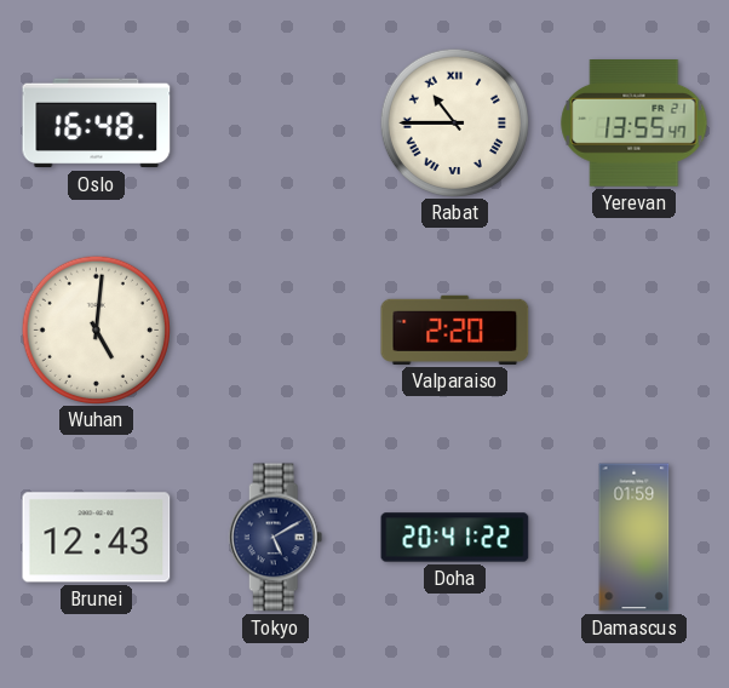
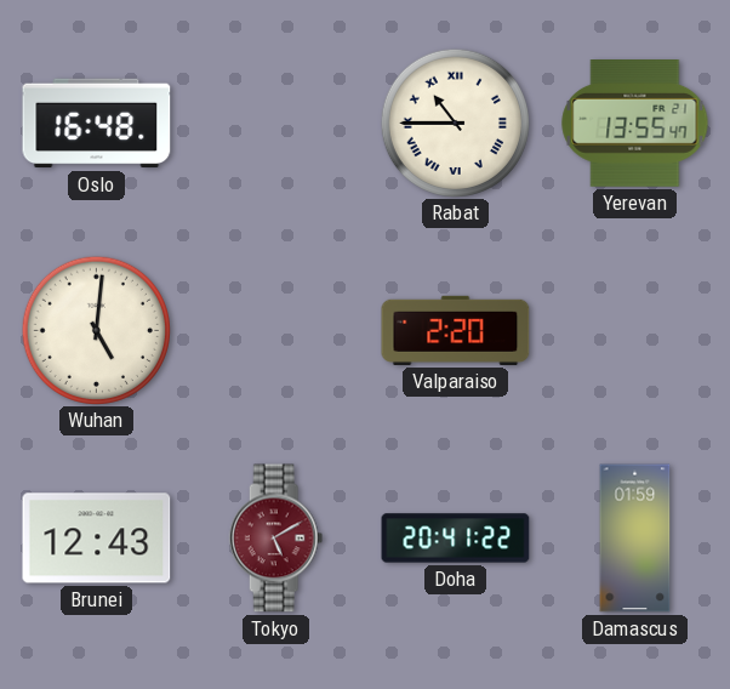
Tokyo dial: navy -> burgundy (276, 539)
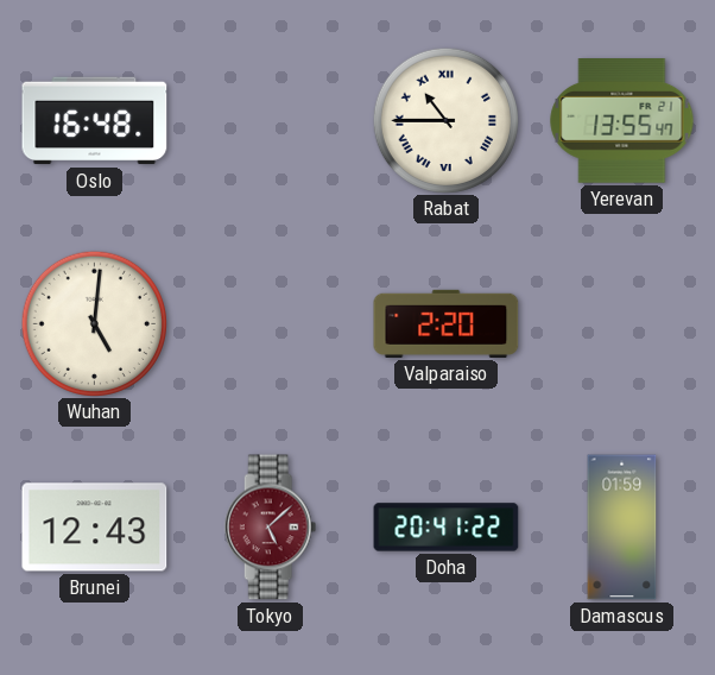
Tokyo: 5:10 -> 5:08 (271, 528)
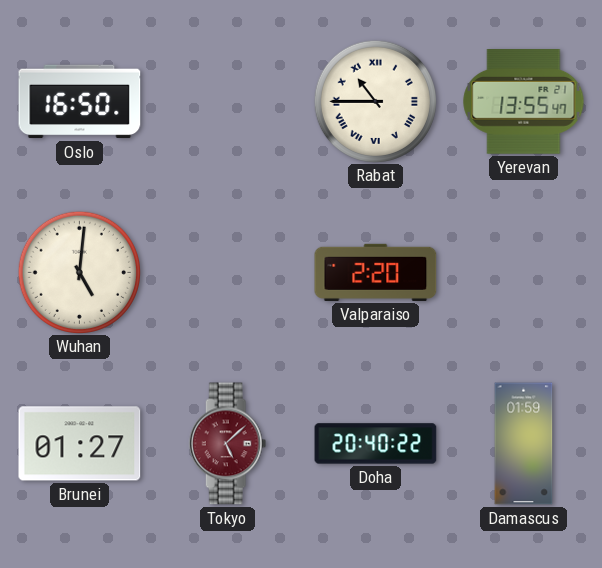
Oslo: 16:48 -> 16:50 (80, 102)
Brunei: 12:43 -> 01:27 (80, 444)
Doha: 20:41 -> 20:40 (376, 444)
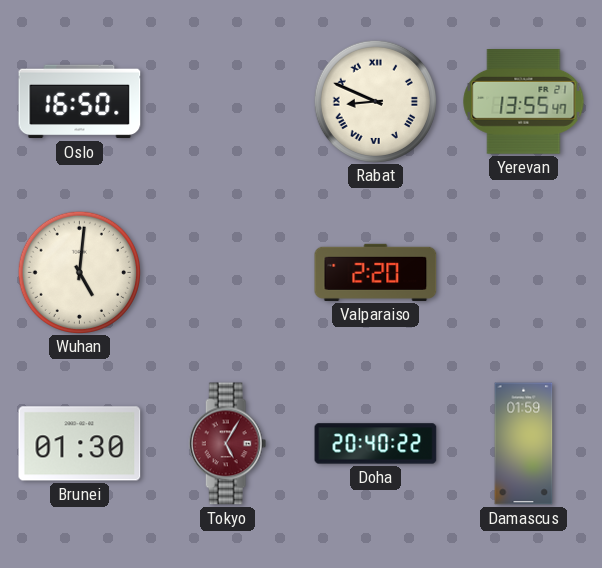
Rabat: 10:45 -> 8:49 (375, 101)
Brunei: 01:27 -> 01:30 (80, 444)
Tokyo: 5:08 -> 5:05 (228, 444)
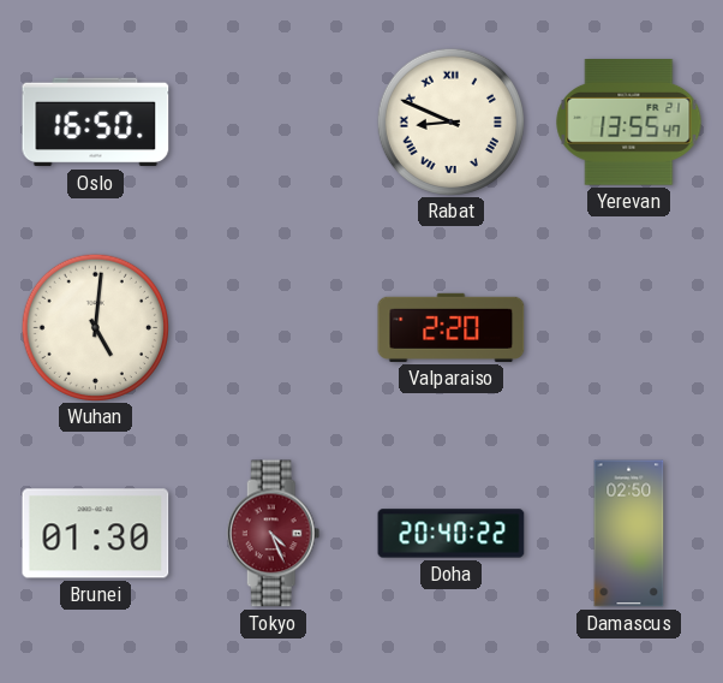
Tokyo: 5:05 -> 4:26 (274, 534)
Damascus: 01:59 -> 02:50 (629, 534)
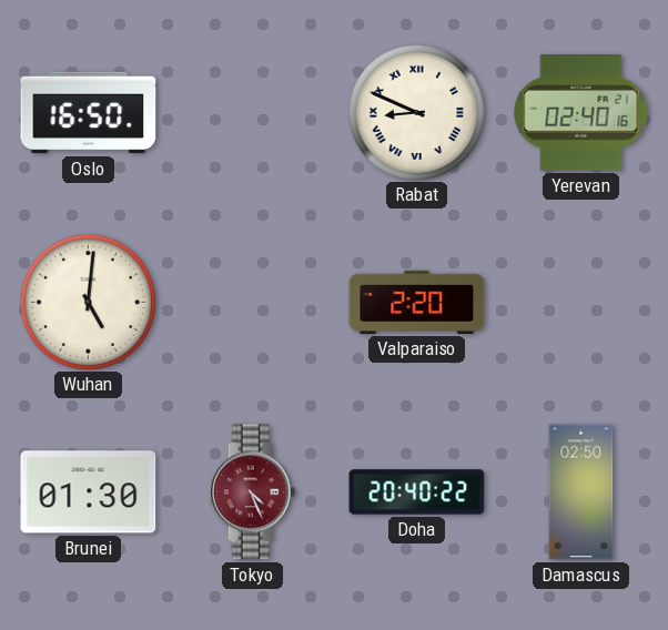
Yerevan: 13:55 -> 02:40 (581, 113)
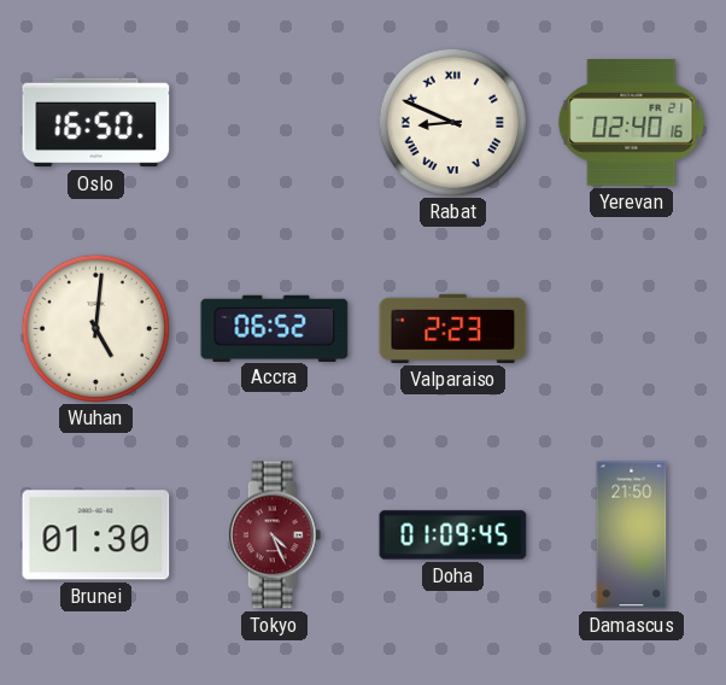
Accra: none -> 06:52 (275, 328)
Valparaiso: 2:20 -> 2:23 (453, 328)
Doha: 20:40 -> 01:09 (453, 535)
Damascus: 02:50 -> 21:50 (632, 535)
